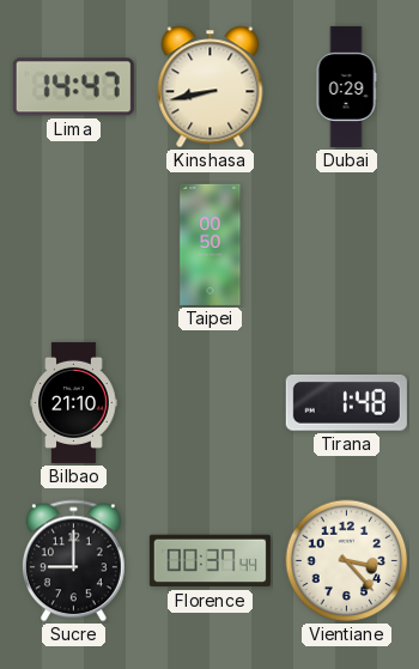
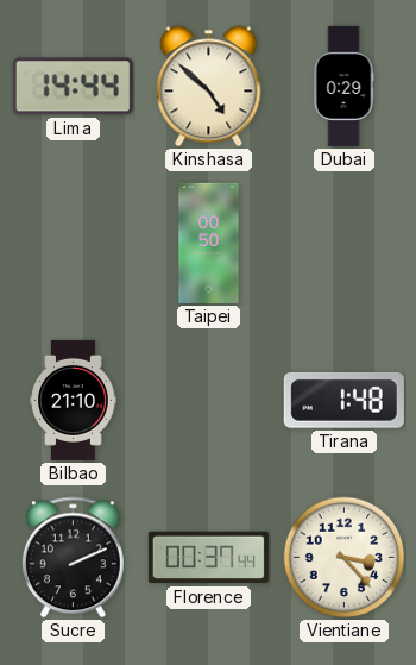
Lima: 14:47 -> 14:44 (73, 87)
Kinshasa: 8:43 -> 4:52 (209, 87)
Sucre: 9:00 -> 2:11 (73, 558)
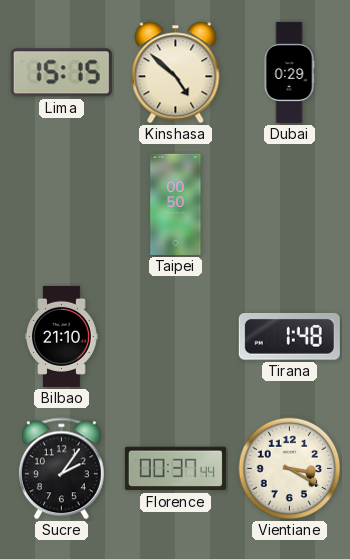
Lima: 14:44 -> 15:15 (61, 73)
Sucre: 2:11 -> 2:06 (61, 469)
Vientiane: 3:23 -> 3:20 (290, 469)
